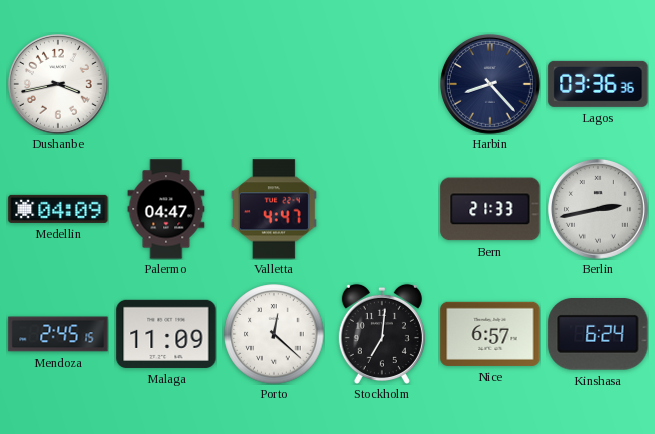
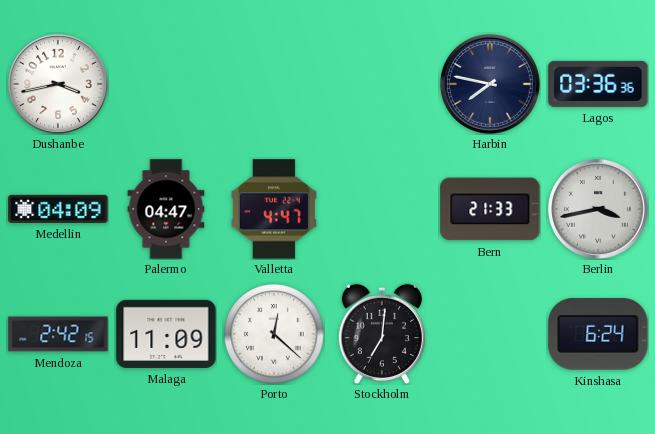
Harbin: 8:23 -> 7:47 (490, 84)
Berlin: 2:43 -> 3:43 (598, 209)
Mendoza: 2:45 -> 2:42 (58, 334)
Nice: 6:57 -> none (490, 334)
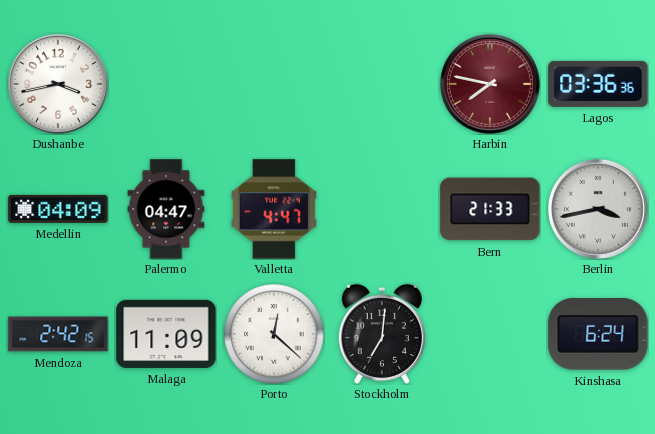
Harbin dial: navy -> burgundy (490, 84)
